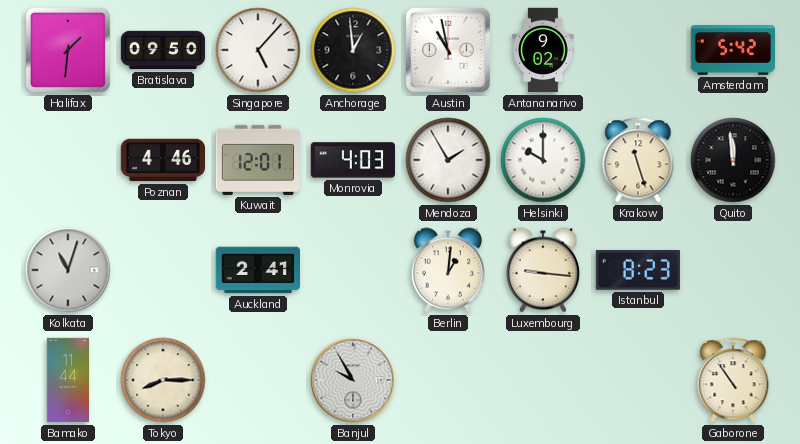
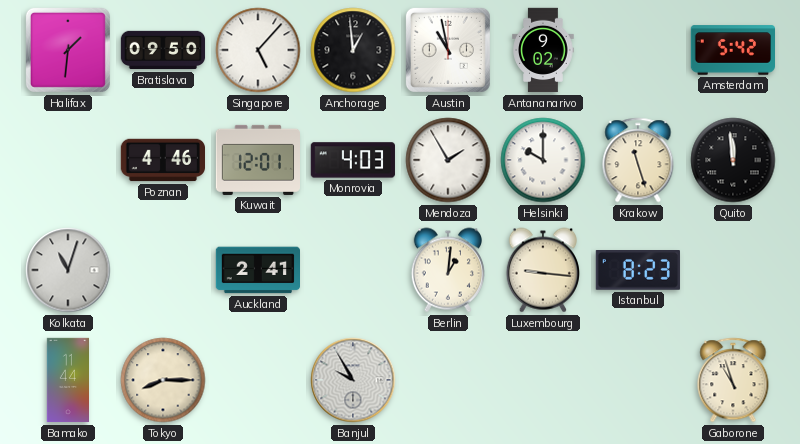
Gaborone: 10:54 -> 10:57 (733, 380)
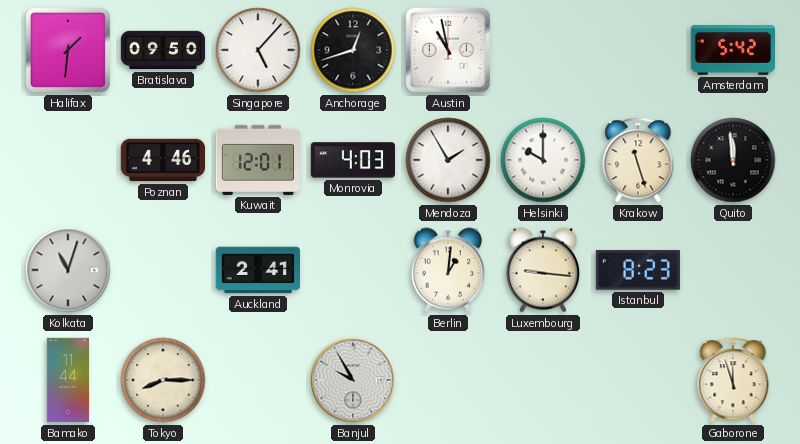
Anchorage: 12:59 -> 12:42 (353, 50)
Antananarivo: 9:02 -> none (543, 50)
Gaborone: 10:57 -> 11:57 (733, 380)
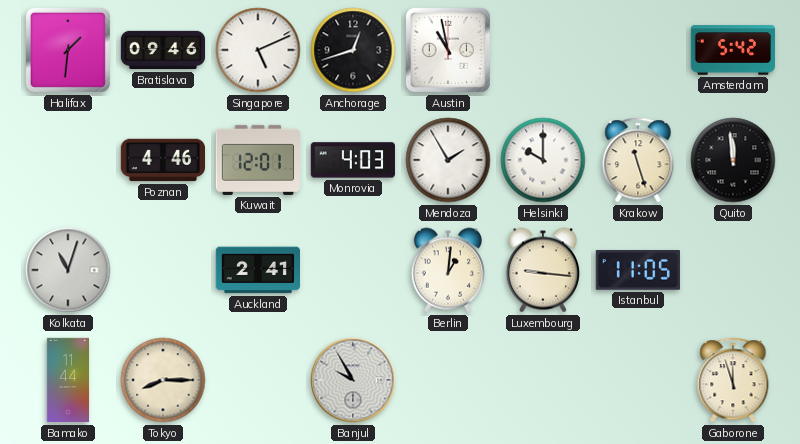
Bratislava: 09:50 -> 09:46 (163, 50)
Singapore: 5:07 -> 5:11 (258, 50)
Istanbul: 8:23 -> 11:05 (638, 270)
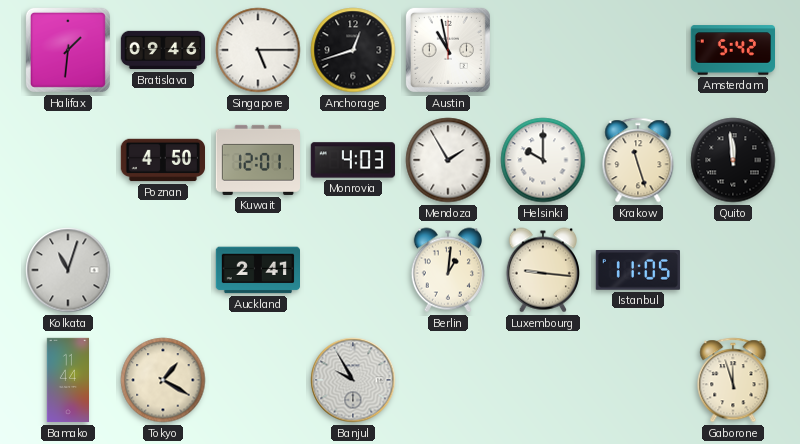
Singapore: 5:11 -> 5:15 (258, 50)
Poznan: 4:46 -> 4:50 (162, 160)
Tokyo: 8:15 -> 1:20 (163, 380)
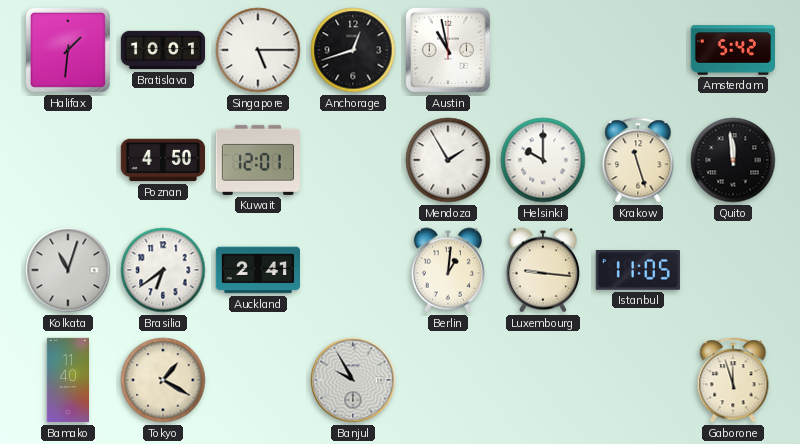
Bratislava: 09:46 -> 10:01 (163, 50)
Monrovia: 4:03 -> none (353, 160)
Brasilia: none -> 6:39 (163, 270)
Bamako: 11:44 -> 11:40 (68, 380)
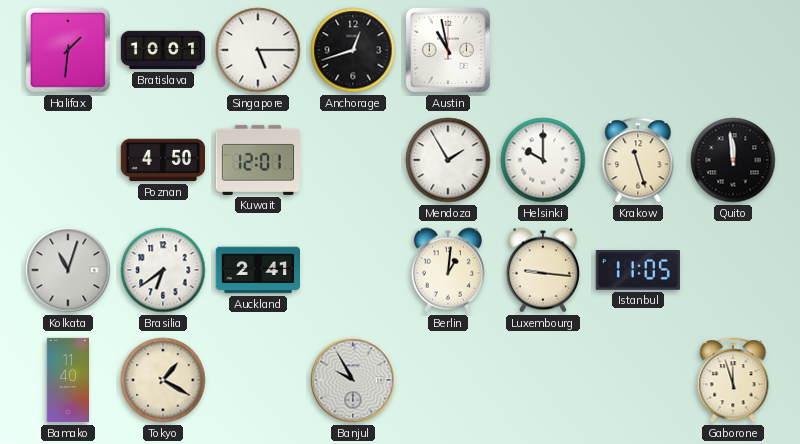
Amsterdam: 5:42 -> none (733, 50)
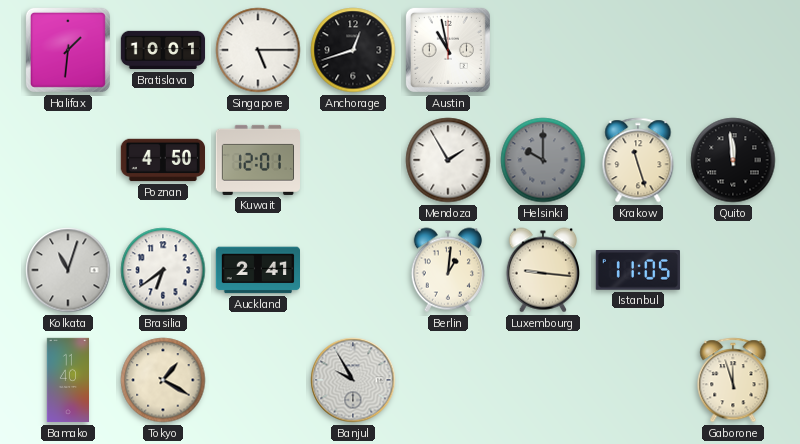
Helsinki dial: white -> grey (543, 160)
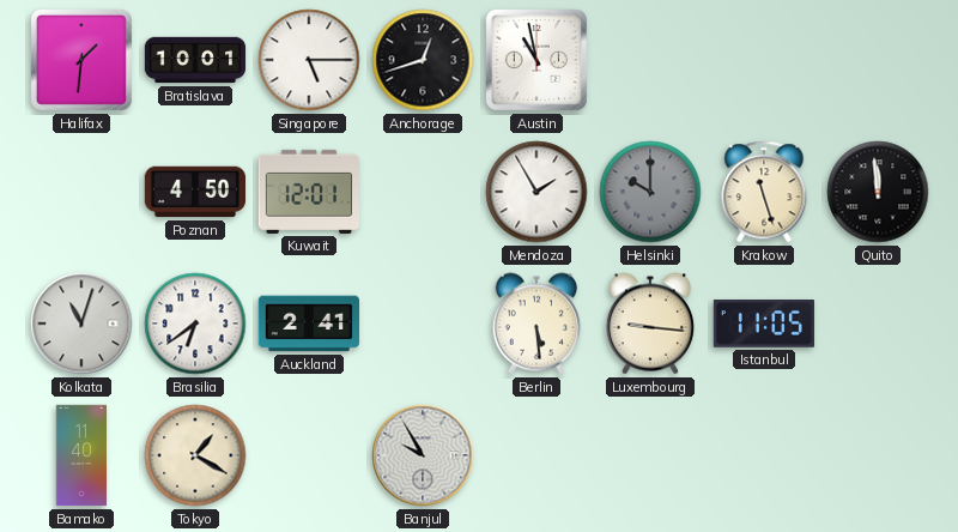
Berlin: 1:01 -> 5:29 (536, 324)
Gaborone: 11:57 -> none (733, 380)
